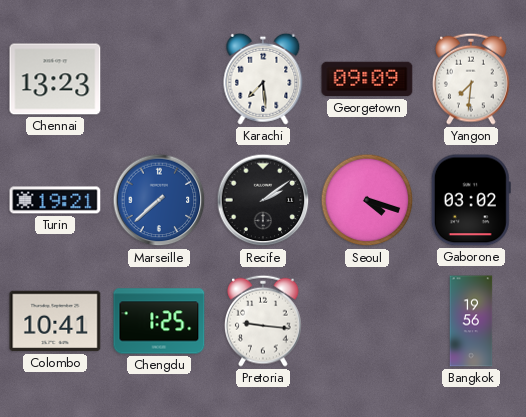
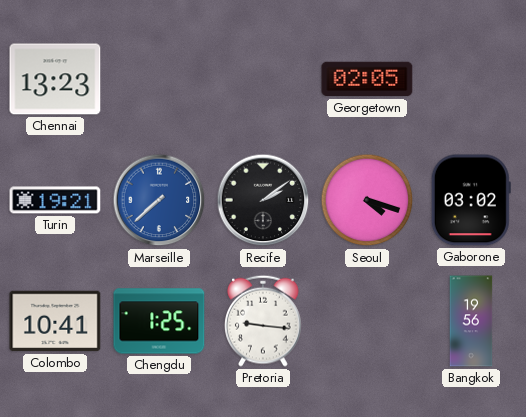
Karachi: 7:29 -> none (263, 79)
Georgetown: 09:09 -> 02:05 (367, 79)
Yangon: 7:31 -> none (472, 79)
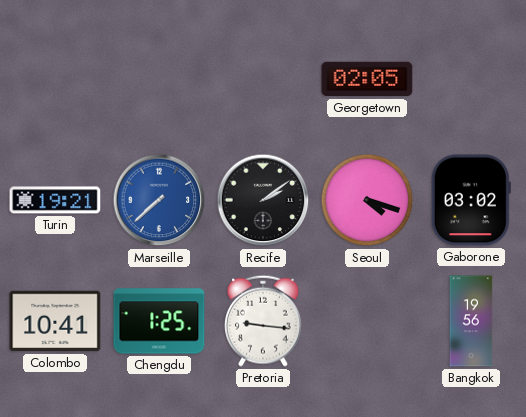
Chennai: 13:23 -> none (55, 79)
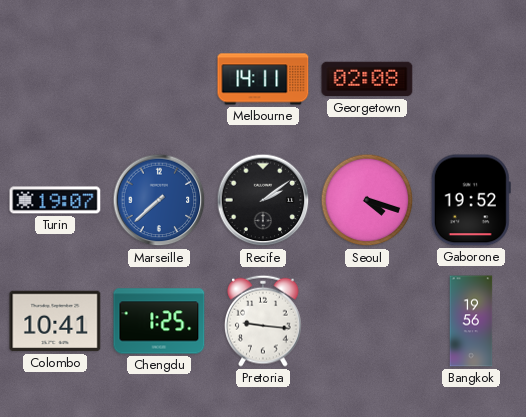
Melbourne: none -> 14:11 (263, 79)
Georgetown: 02:05 -> 02:08 (367, 79)
Turin: 19:21 -> 19:07 (55, 200)
Gaborone: 03:02 -> 19:52 (471, 200)
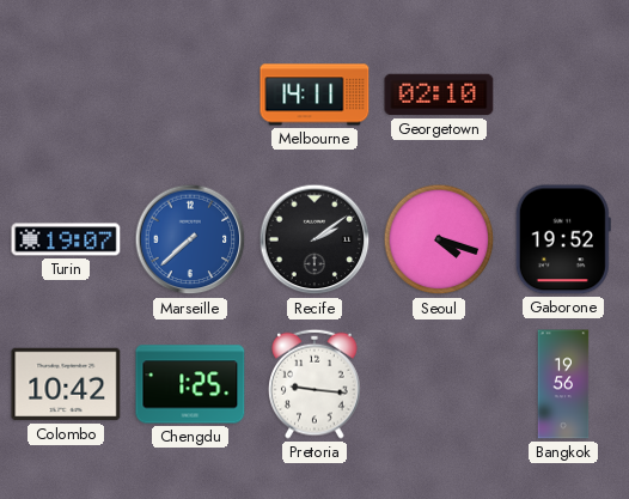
Georgetown: 02:08 -> 02:10 (439, 95)
Colombo: 10:41 -> 10:42 (66, 384)
